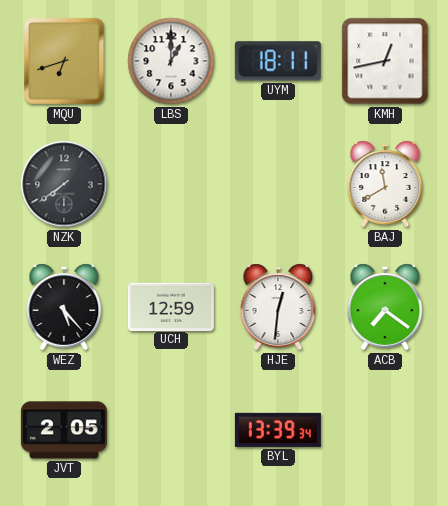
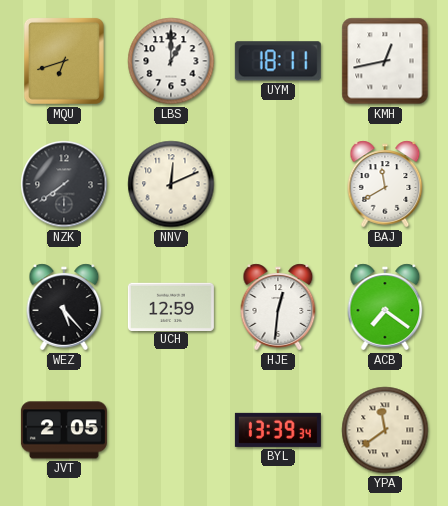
NNV: none -> 12:11 (171, 184)
YPA: none -> 11:39 (385, 430)
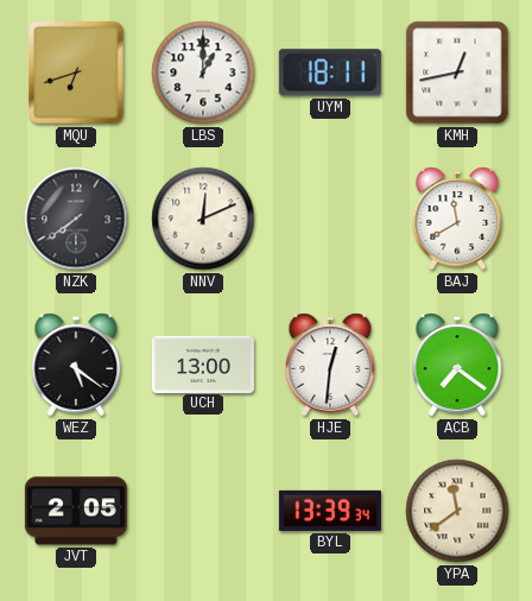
WEZ: 5:23 -> 5:21 (76, 365)
UCH: 12:59 -> 13:00 (203, 363)
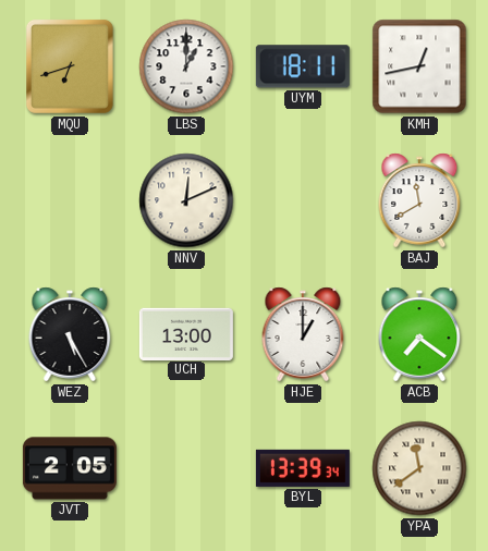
NZK: 7:39 -> none (76, 219)
WEZ: 5:21 -> 5:25 (70, 334)
HJE: 12:31 -> 1:00 (303, 334)
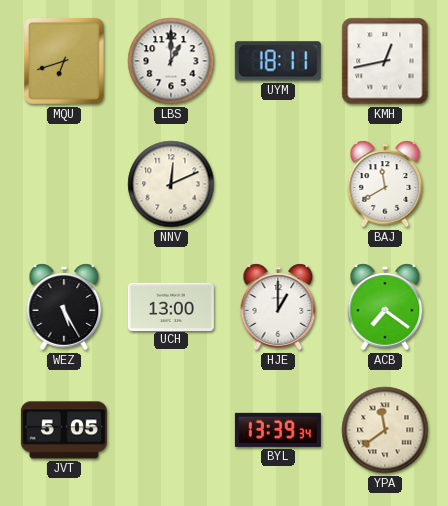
JVT: 2:05 -> 5:05 (64, 430)
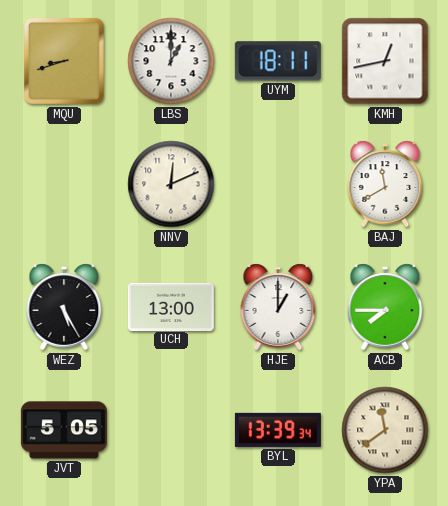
MQU: 6:42 -> 8:42 (64, 61)
ACB: 7:21 -> 7:45 (385, 307)
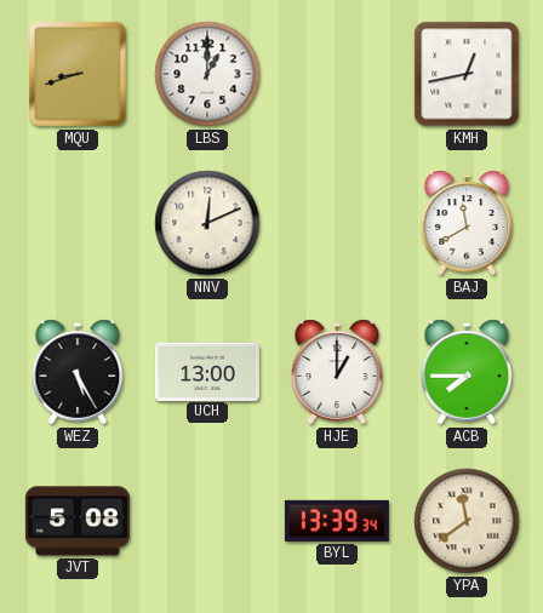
UYM: 18:11 -> none (278, 61)
JVT: 5:05 -> 5:08 (78, 521)
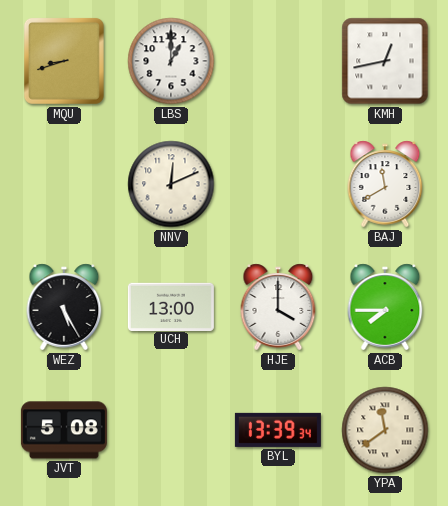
HJE: 1:00 -> 4:00 (278, 307)
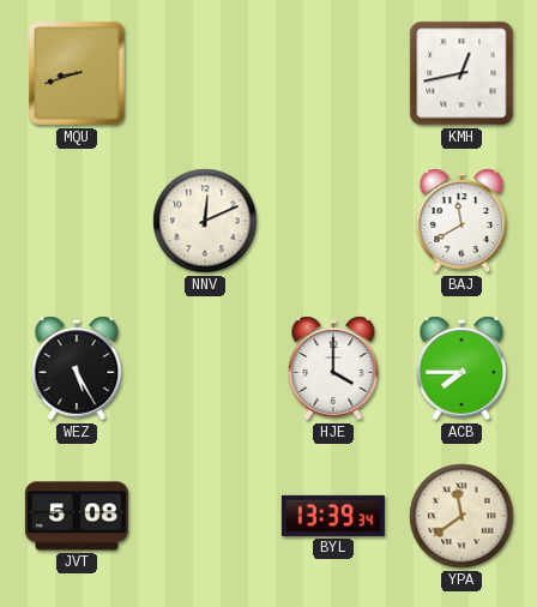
LBS: 1:00 -> none (171, 61)
UCH: 13:00 -> none (171, 306)
